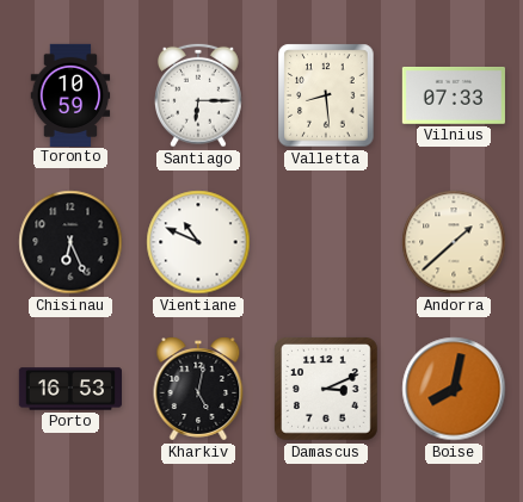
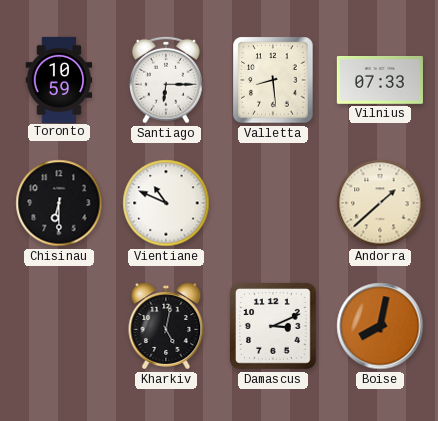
Chisinau: 6:26 -> 6:30 (59, 203)
Porto: 16:53 -> none (69, 389)
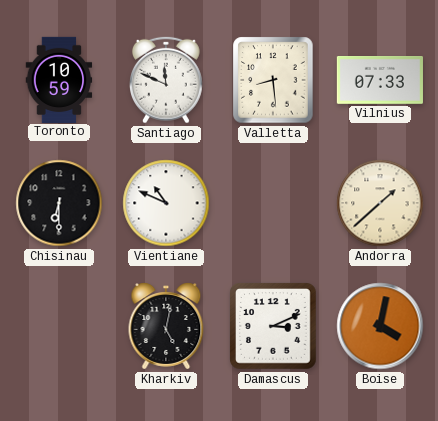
Santiago: 6:15 -> 11:49 (167, 80)
Boise: 8:02 -> 4:02 (380, 326)
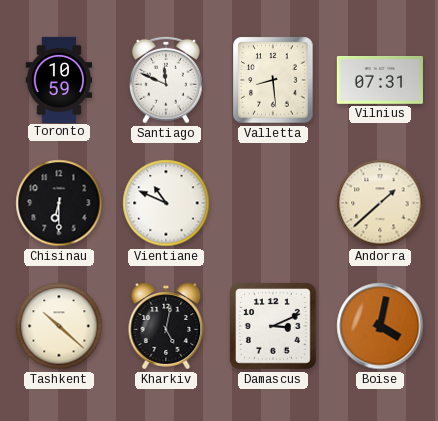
Vilnius: 07:33 -> 07:31 (380, 81)
Tashkent: none -> 10:22 (59, 326)
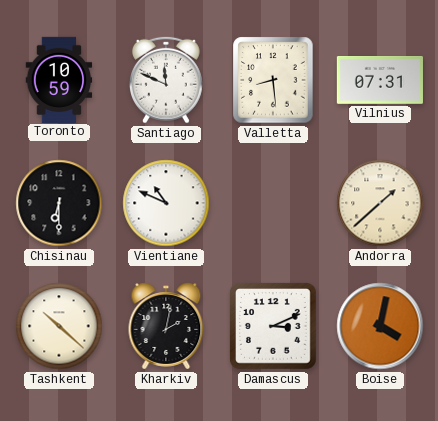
Kharkiv: 5:02 -> 2:02 (166, 326)
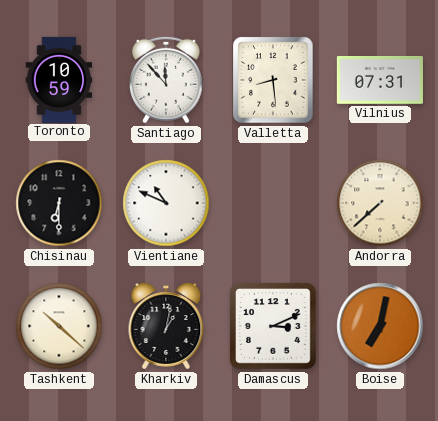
Santiago: 11:49 -> 11:53 (167, 80)
Andorra: 1:38 -> 7:38 (380, 203)
Kharkiv: 2:02 -> 1:02 (166, 326)
Boise: 4:02 -> 7:02 (380, 326)
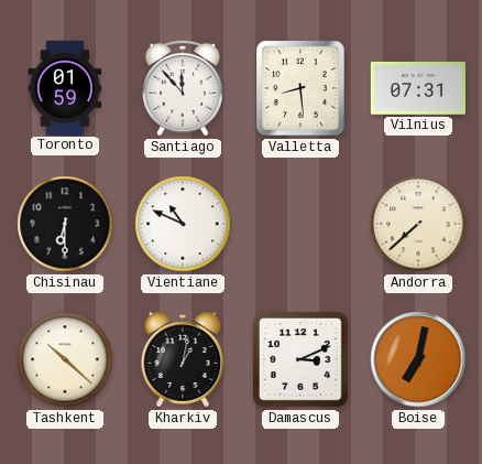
Toronto: 10:59 -> 01:59 (65, 87)
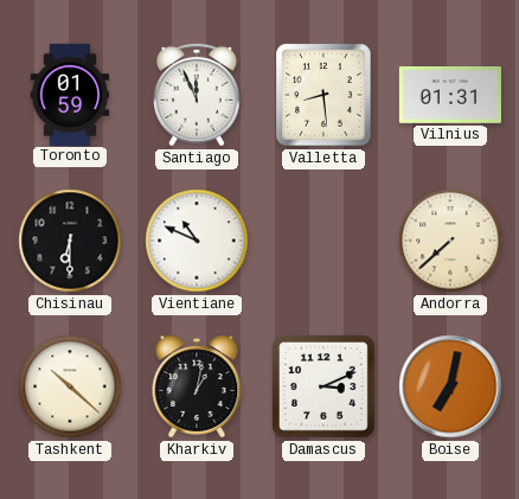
Santiago: 11:53 -> 11:56 (198, 95)
Vilnius: 07:31 -> 01:31 (450, 96)
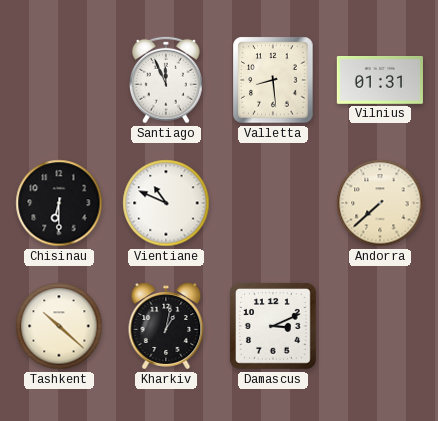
Toronto: 01:59 -> none (70, 94)
Boise: 7:02 -> none (450, 386)
